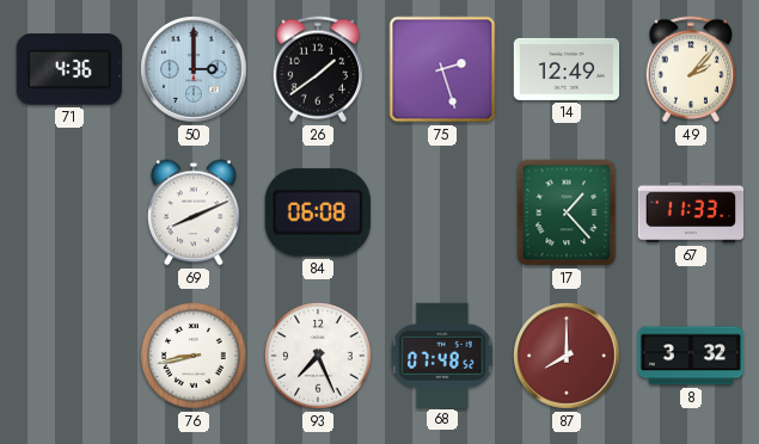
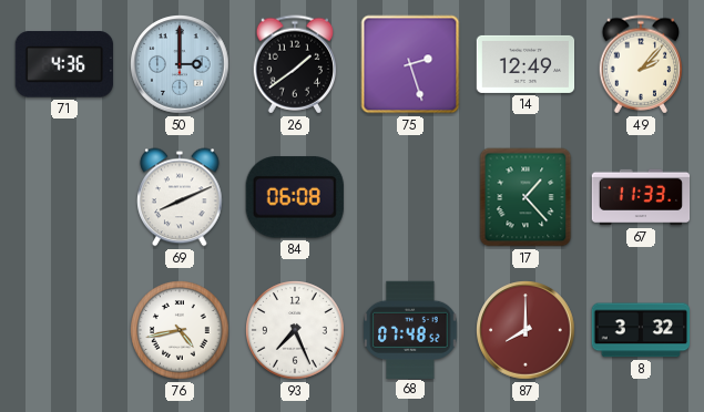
76: 8:43 -> 4:43 (180, 330)
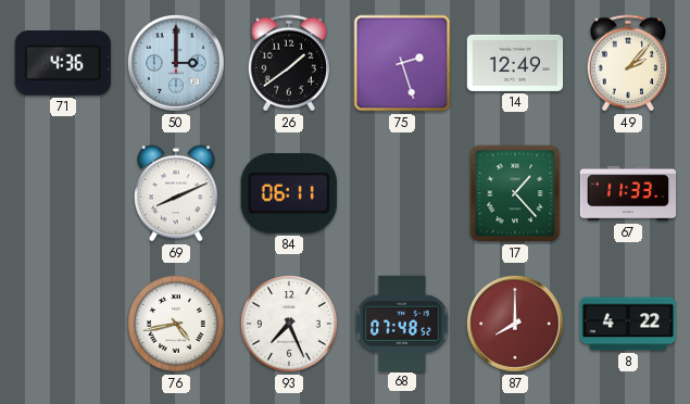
84: 06:08 -> 06:11 (289, 193)
8: 3:32 -> 4:22 (627, 324)
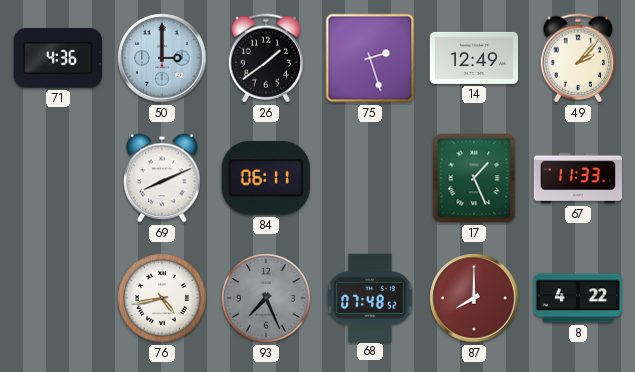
17: 1:23 -> 1:26 (474, 178)
93 dial: white -> grey (266, 298)
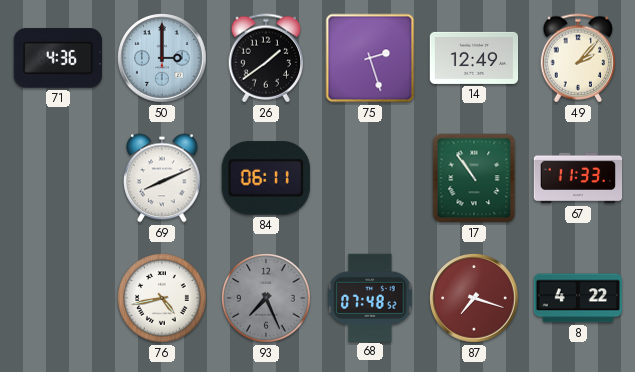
17: 1:26 -> 10:54 (474, 178)
87: 8:00 -> 7:18 (474, 298)
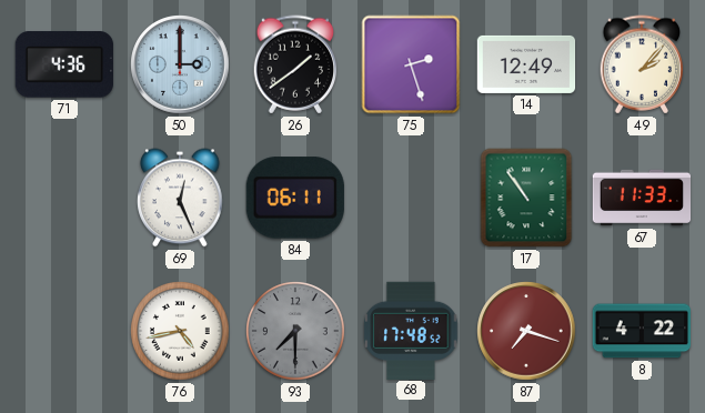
69: 8:11 -> 12:26 (180, 198)
93: 7:26 -> 7:30 (295, 331)
68: 07:48 -> 17:48 (411, 330)
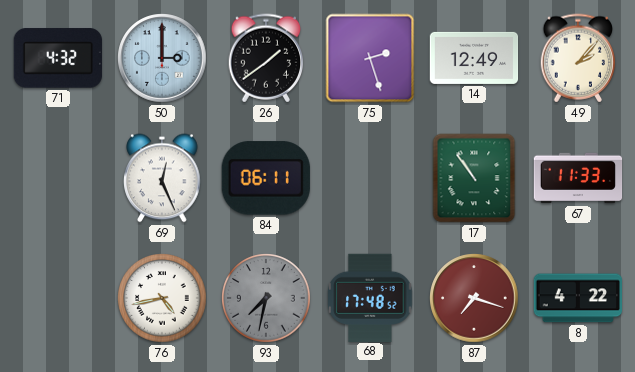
71: 4:36 -> 4:32 (57, 58)
93: 7:30 -> 7:32 (266, 298)
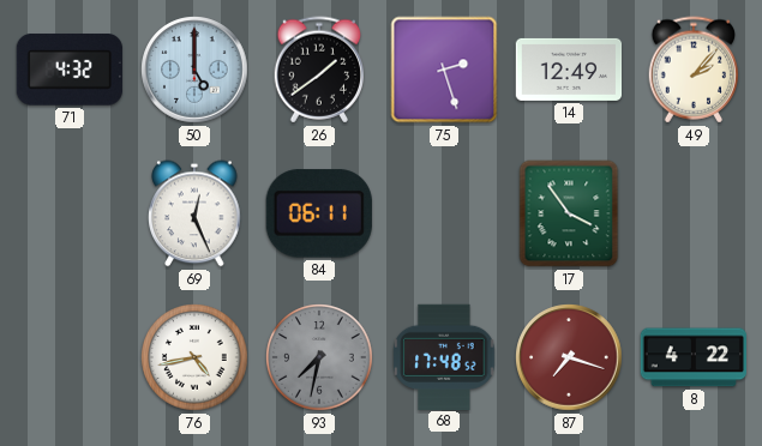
50: 3:00 -> 5:00 (194, 70)
17: 10:54 -> 3:54 (569, 213)
67: 11:33 -> none (578, 178)
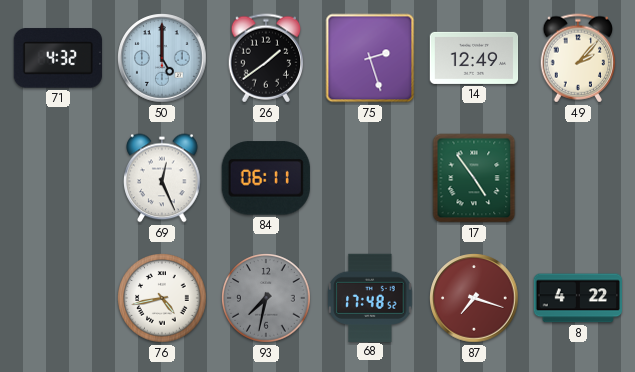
17: 3:54 -> 4:54 (474, 178)
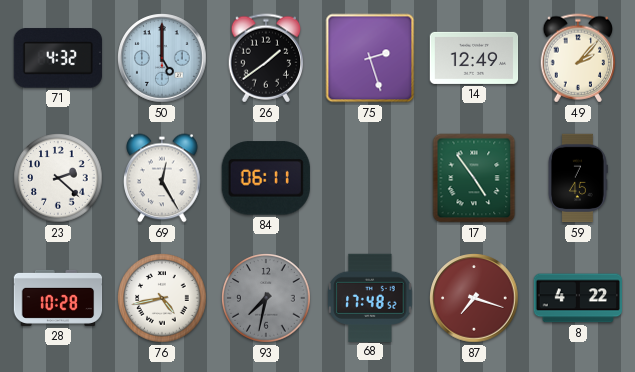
23: none -> 2:22 (58, 178)
69: 12:26 -> 12:25 (162, 178)
59: none -> 7:45 (578, 178)
28: none -> 10:28 (58, 298)
